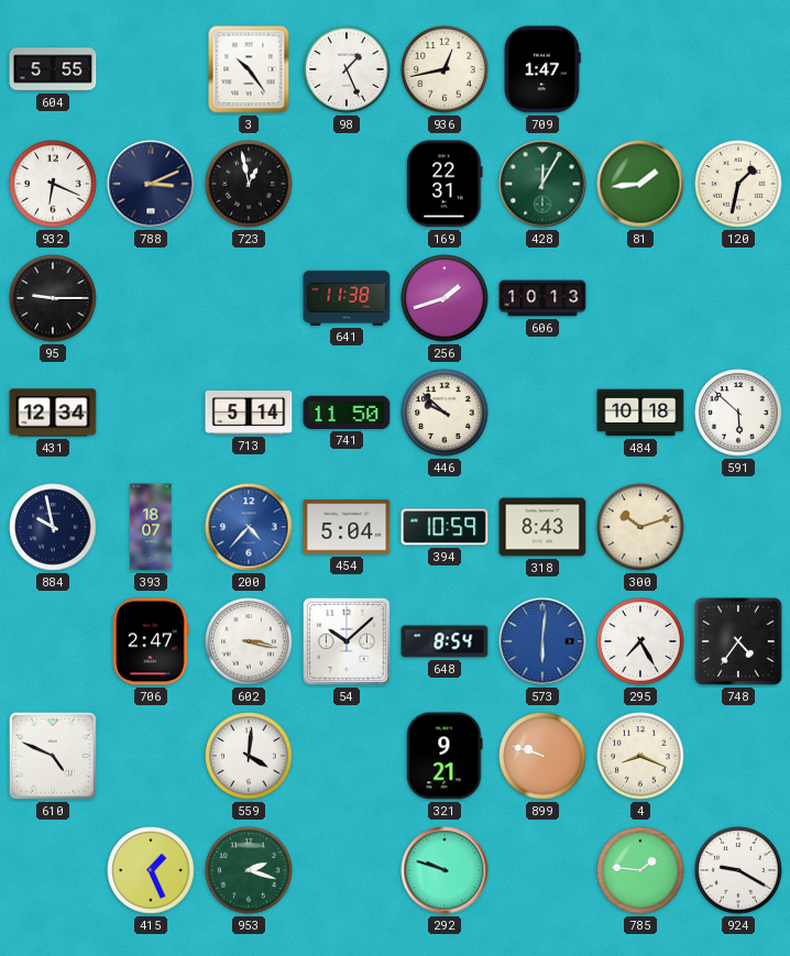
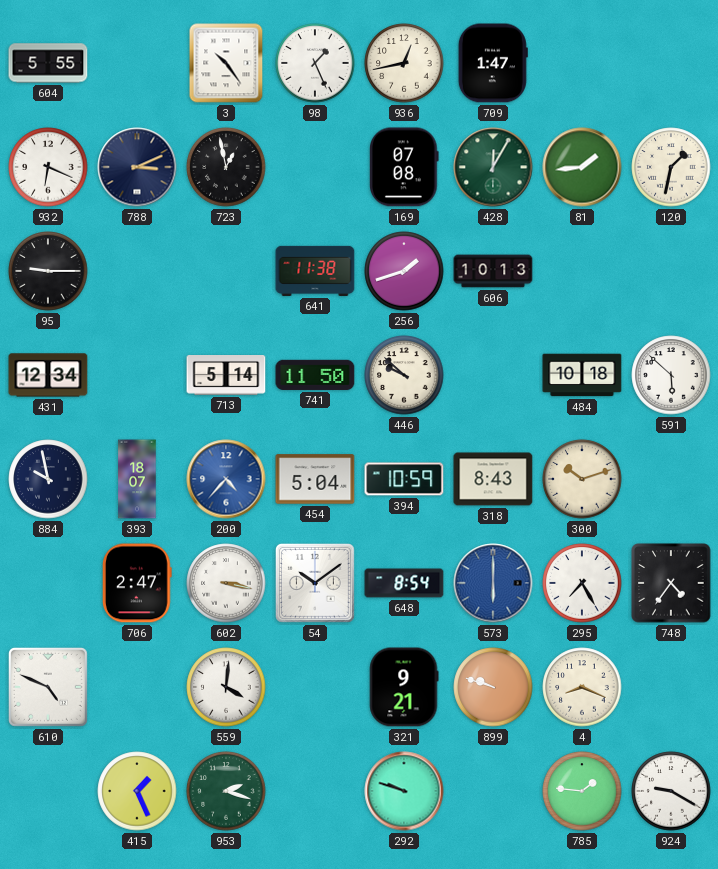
169: 22:31 -> 07:08 (404, 167)
54: 10:08 -> 10:09 (315, 583)
573: 6:01 -> 6:00 (493, 583)
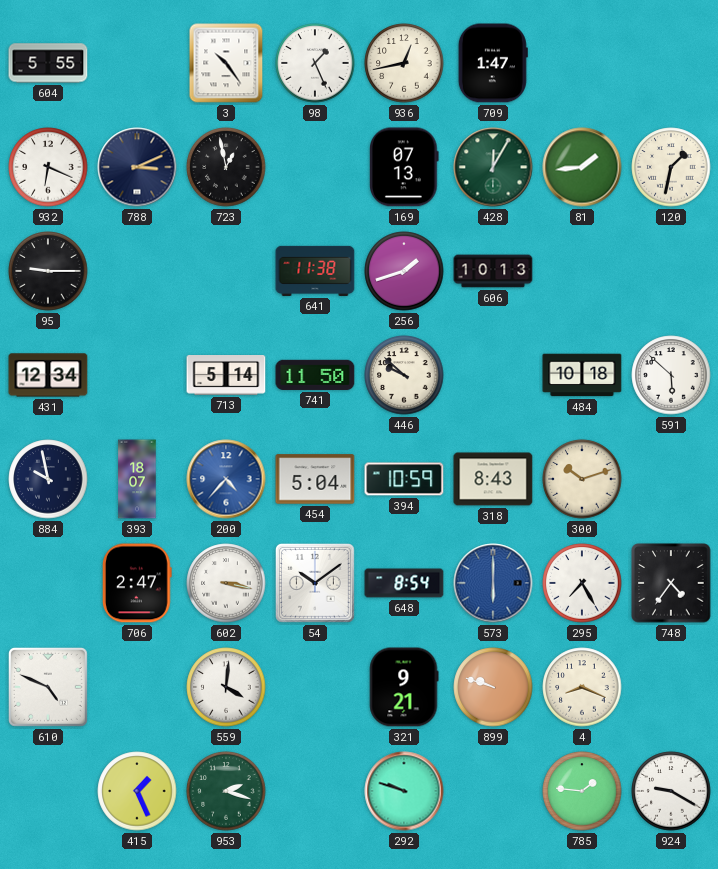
169: 07:08 -> 07:13 (404, 167)
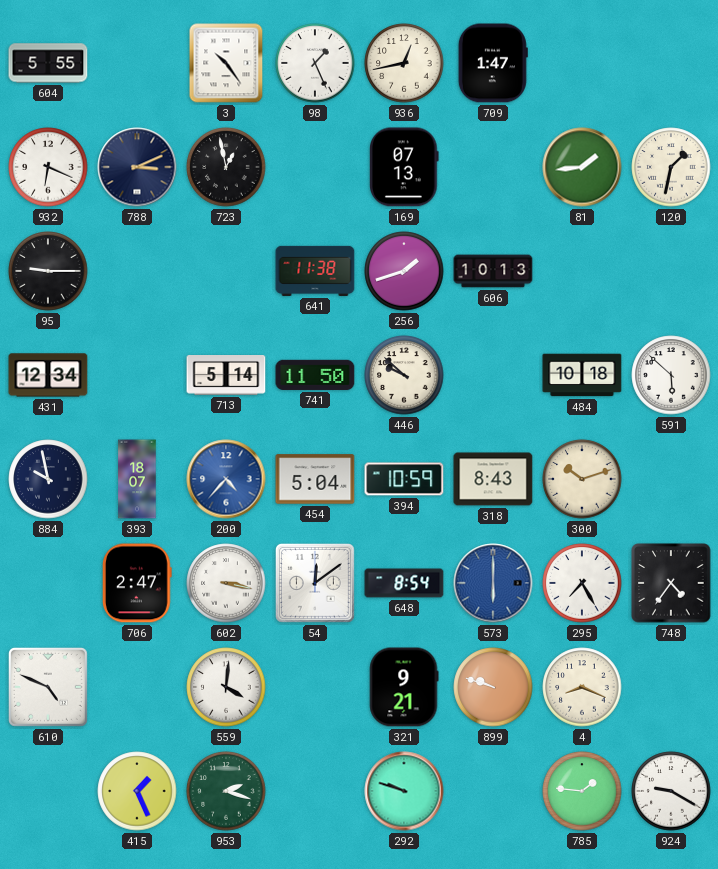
428: 12:05 -> none (493, 167)
54: 10:09 -> 12:09 (315, 583)
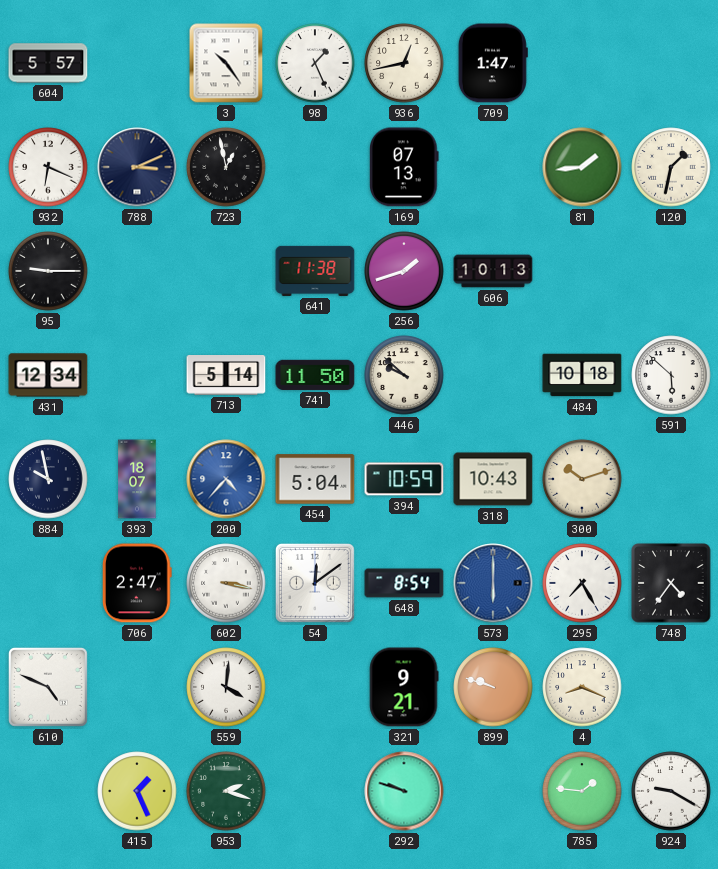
604: 5:55 -> 5:57 (48, 63)
318: 8:43 -> 10:43 (493, 479)
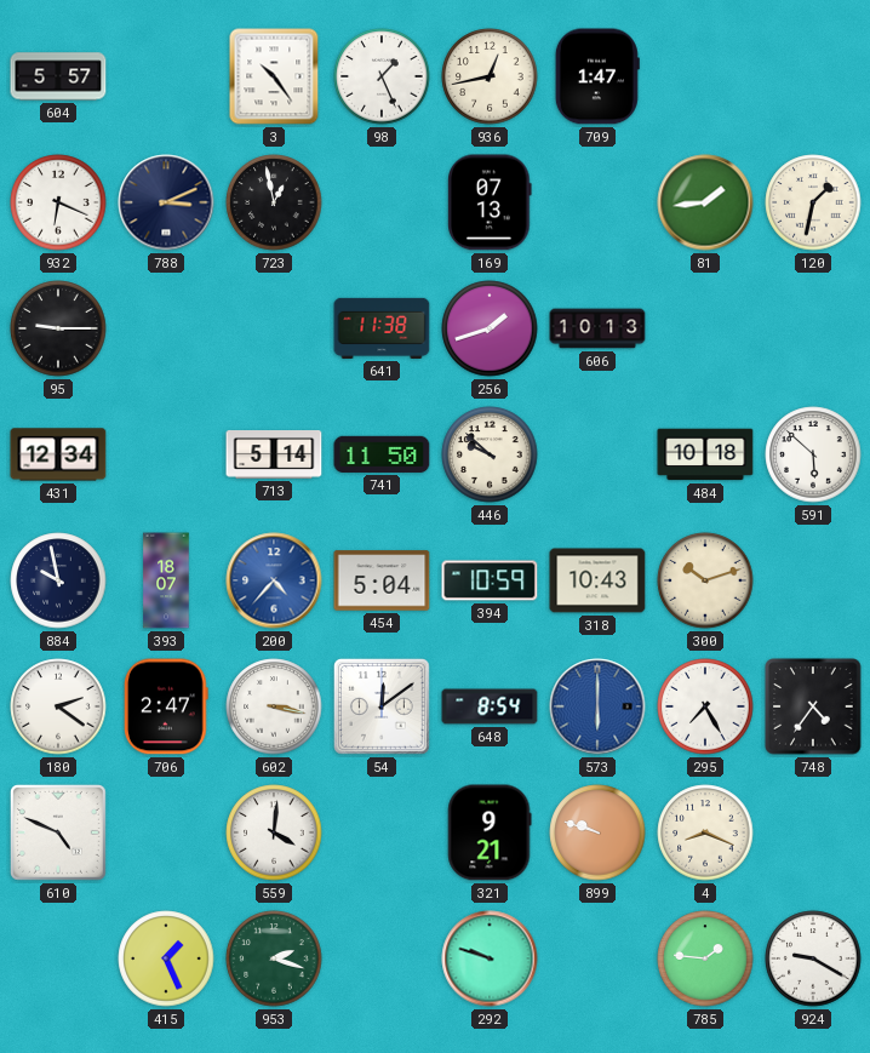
180: none -> 2:21 (58, 706)
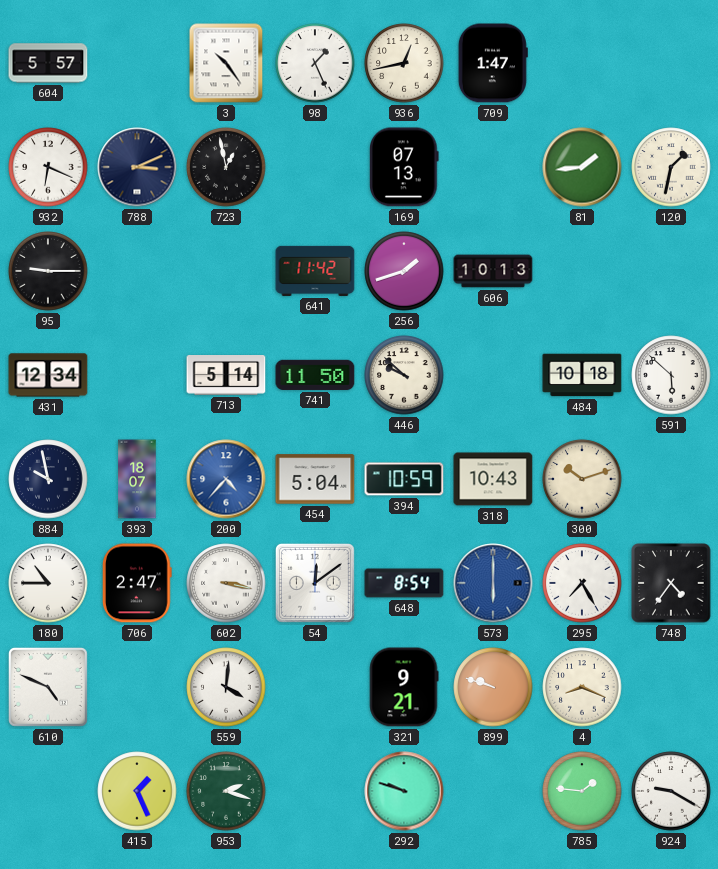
641: 11:38 -> 11:42 (315, 271)
180: 2:21 -> 10:45 (48, 583)
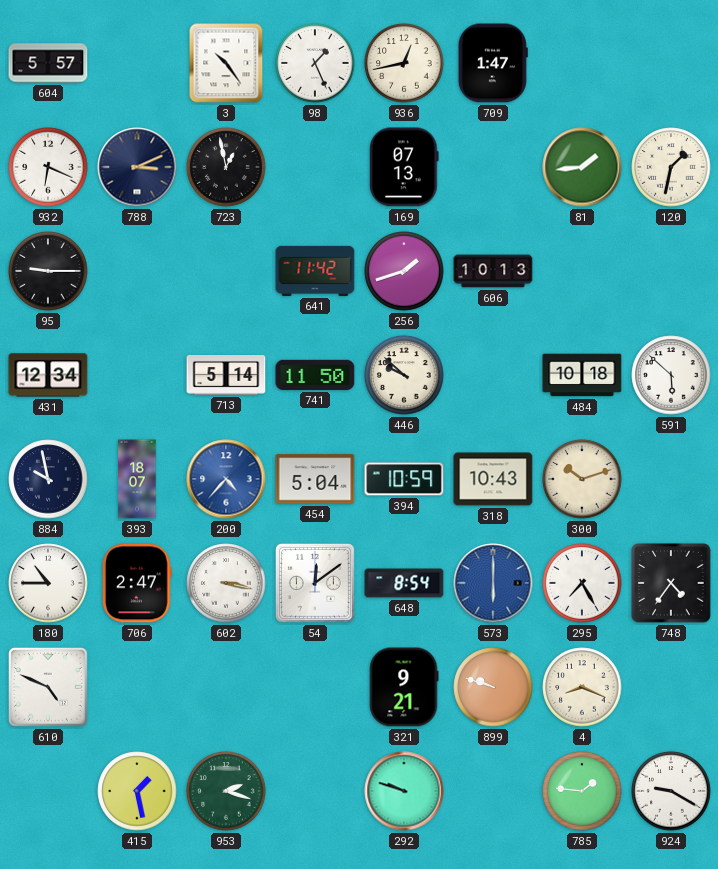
559: 4:01 -> none (226, 687)
415: 1:26 -> 1:28 (137, 791)
